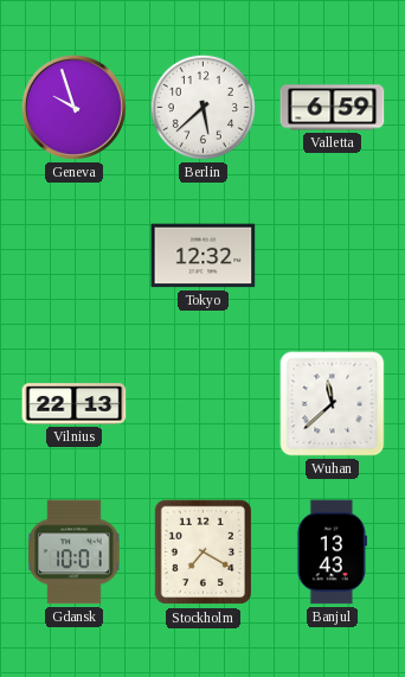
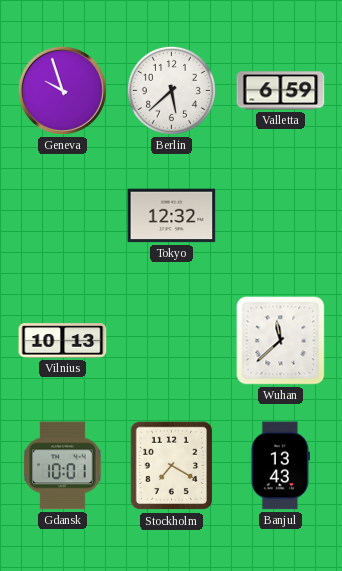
Vilnius: 22:13 -> 10:13 (63, 341)
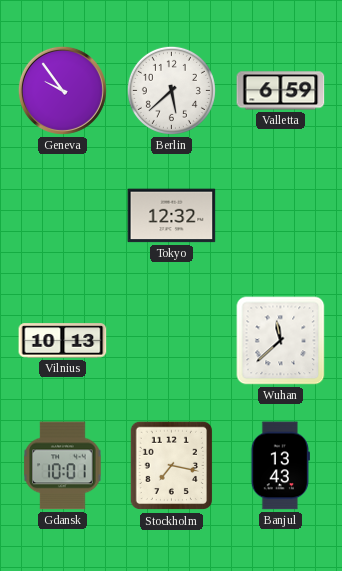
Geneva: 9:57 -> 9:54 (62, 90)
Stockholm: 7:20 -> 7:17 (171, 466)
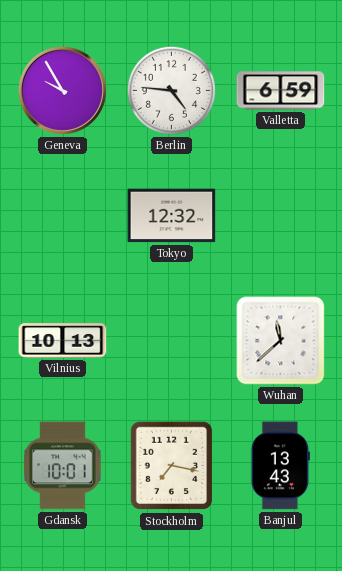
Geneva: 9:54 -> 9:55 (62, 90)
Berlin: 5:38 -> 4:46 (171, 90)
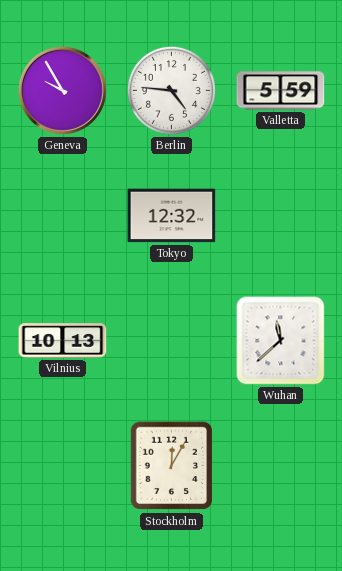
Valletta: 6:59 -> 5:59 (281, 91)
Gdansk: 10:01 -> none (63, 466)
Stockholm: 7:17 -> 12:05 (171, 466)
Banjul: 13:43 -> none (280, 466)
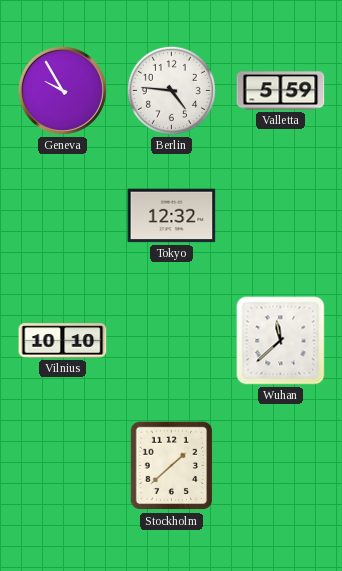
Vilnius: 10:13 -> 10:10 (63, 341)
Stockholm: 12:05 -> 1:38 (171, 466)
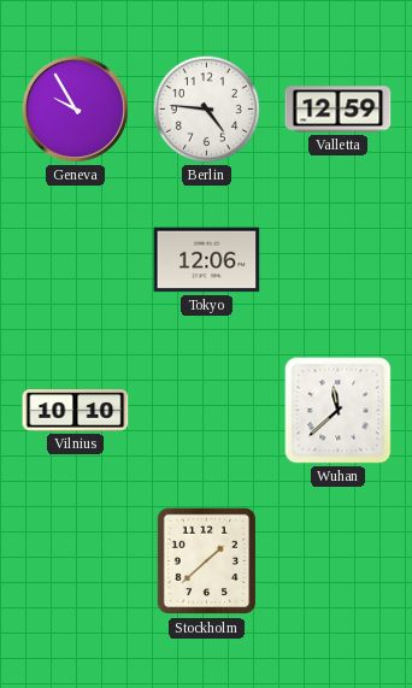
Valletta: 5:59 -> 12:59 (339, 110)
Tokyo: 12:32 -> 12:06 (207, 260)
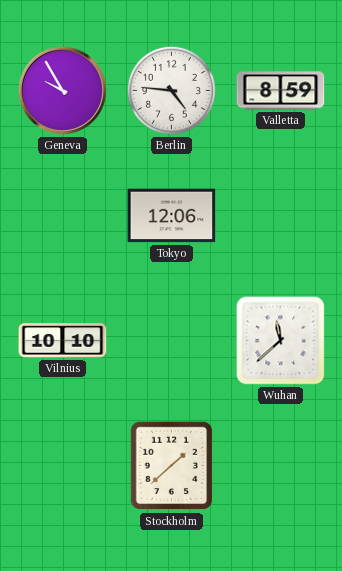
Valletta: 12:59 -> 8:59 (281, 91)
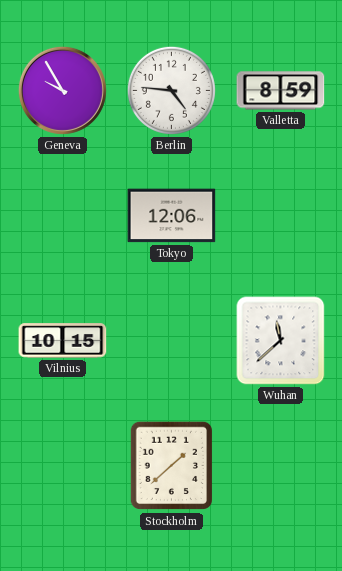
Vilnius: 10:10 -> 10:15 (63, 341)
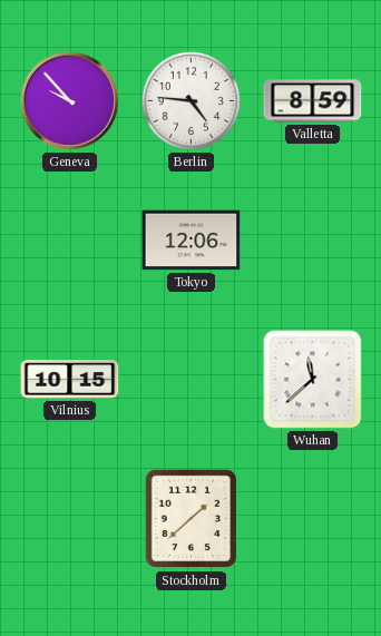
Geneva: 9:55 -> 9:53 (69, 100)
